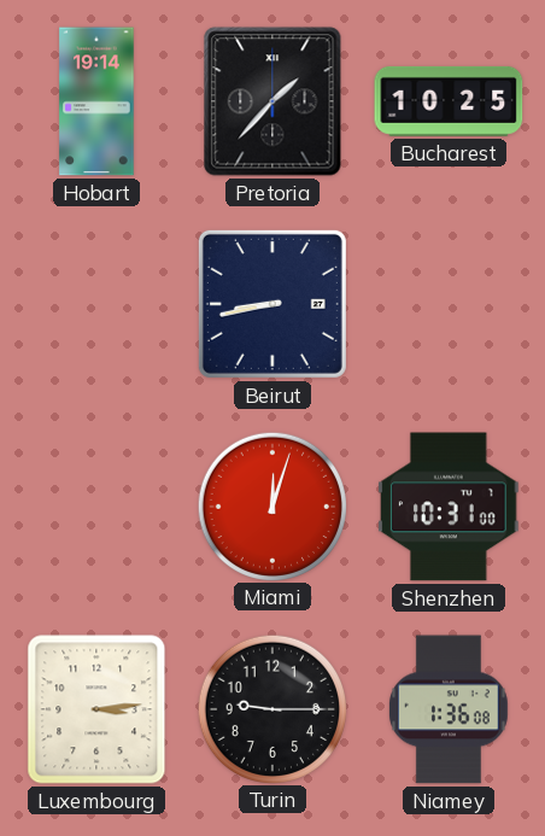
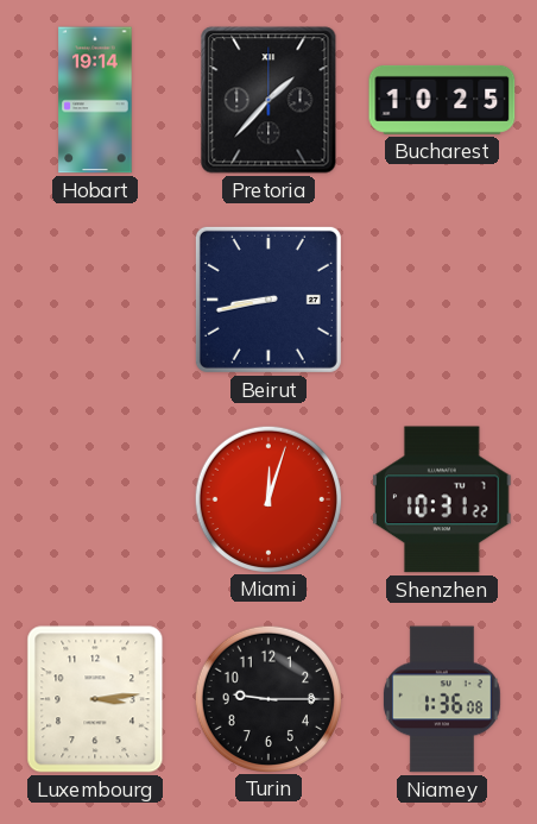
Shenzhen: 10:31:00 -> 10:31:22 (442, 499)
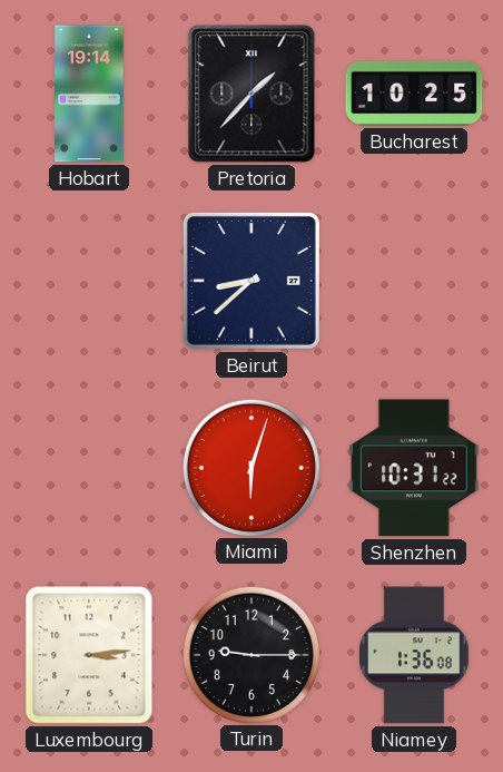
Beirut: 8:43 -> 8:38 (251, 281)
Miami: 12:03 -> 6:03 (250, 467)
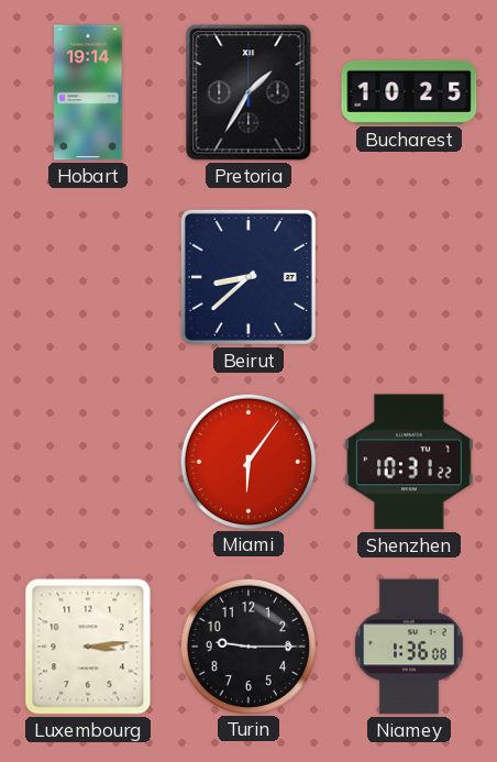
Pretoria: 1:37 -> 1:35 (248, 92)
Miami: 6:03 -> 6:06 (247, 461)
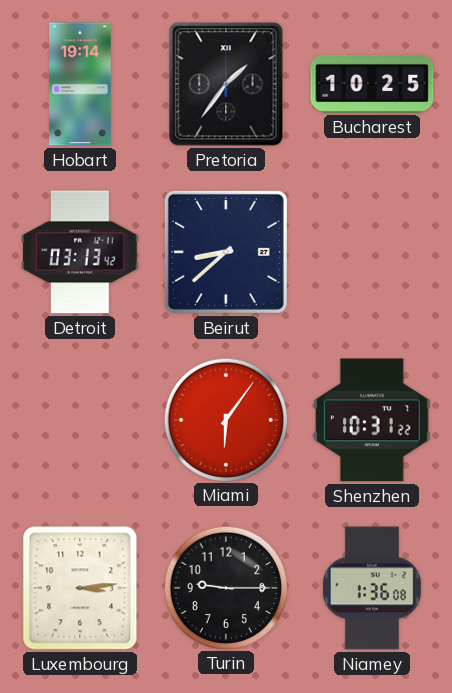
Pretoria: 1:35 -> 1:36 (226, 84)
Detroit: none -> 03:13 (80, 252)
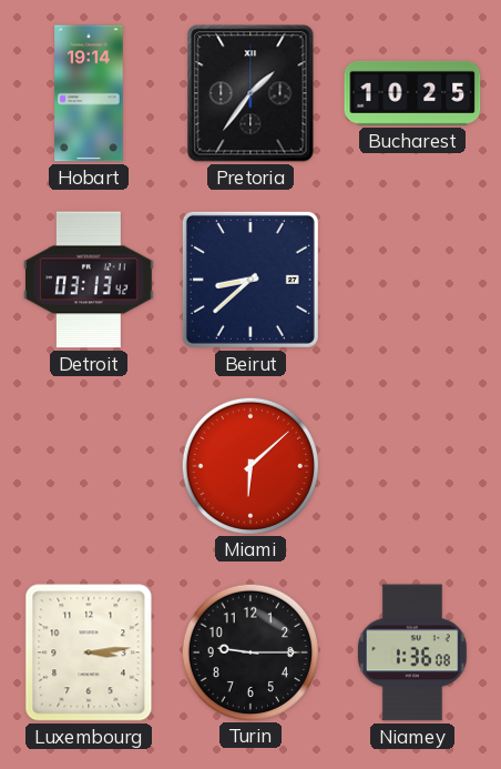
Miami: 6:06 -> 6:08 (249, 465)
Shenzhen: 10:31 -> none (372, 420)
